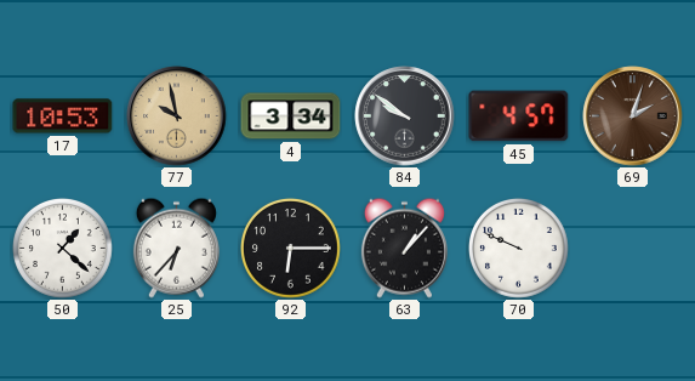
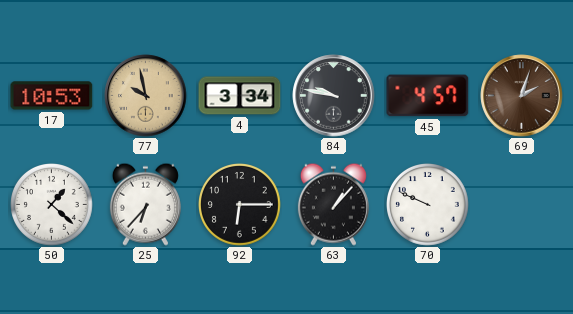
84: 9:51 -> 9:47 (334, 96)
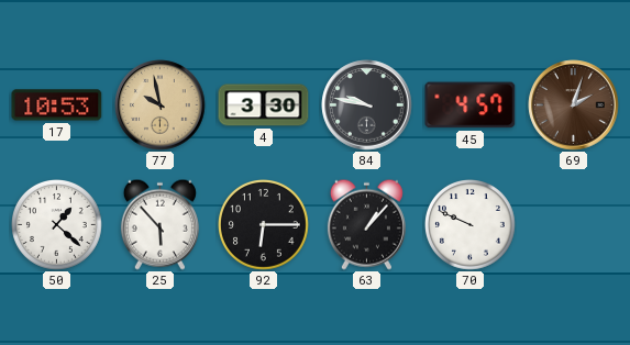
4: 3:34 -> 3:30 (264, 105)
25: 6:37 -> 5:53 (159, 224)
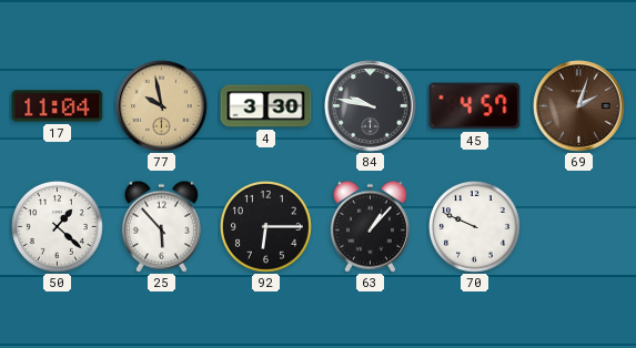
17: 10:53 -> 11:04 (58, 106)
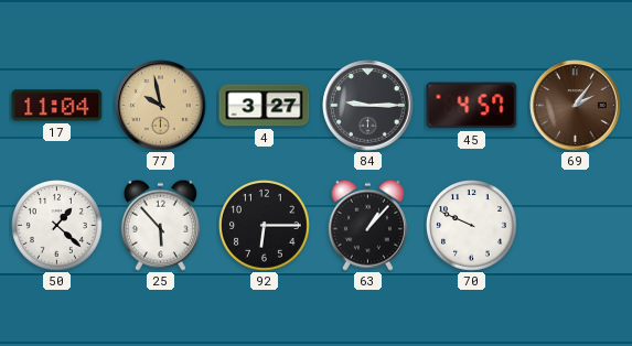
4: 3:30 -> 3:27 (265, 106)
84: 9:47 -> 9:15 (368, 106)
69: 2:03 -> 2:06 (576, 106)
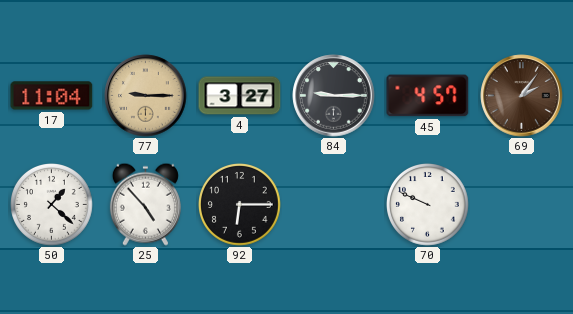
77: 9:58 -> 9:15 (146, 96)
25: 5:53 -> 4:53 (145, 204)
63: 1:07 -> none (367, 225)
